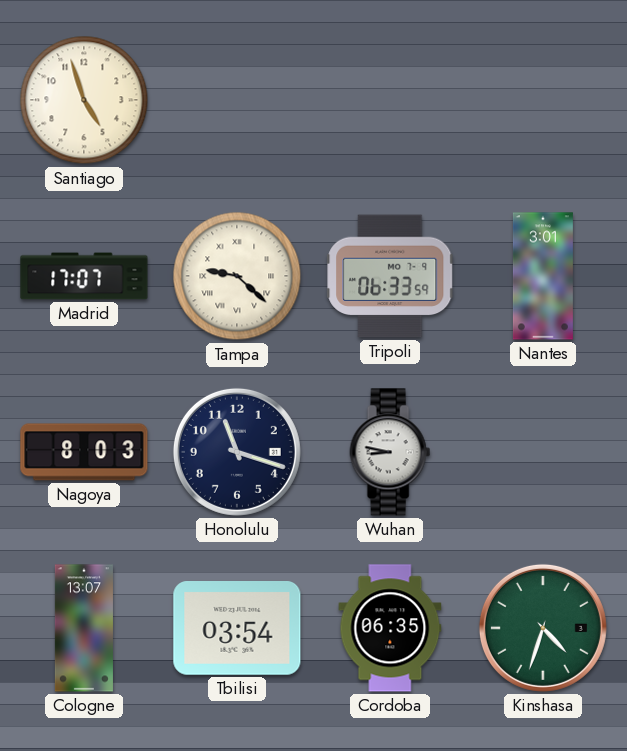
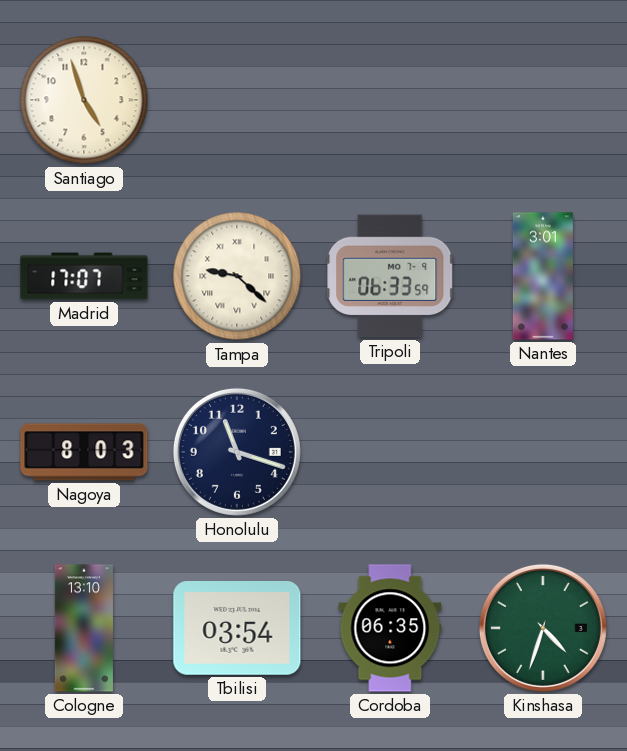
Wuhan: 8:47 -> none (390, 452)
Cologne: 13:07 -> 13:10 (84, 628)
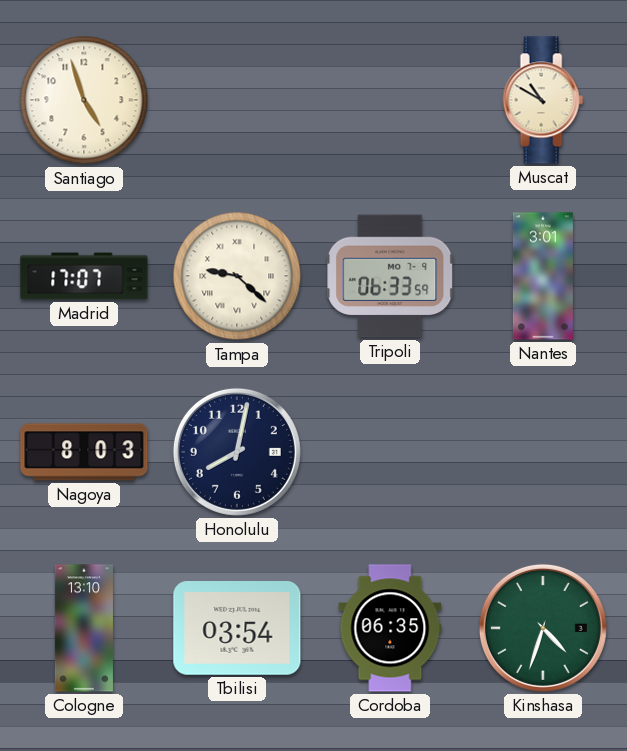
Muscat: none -> 10:50 (543, 100)
Honolulu: 11:18 -> 8:02 (237, 452)
